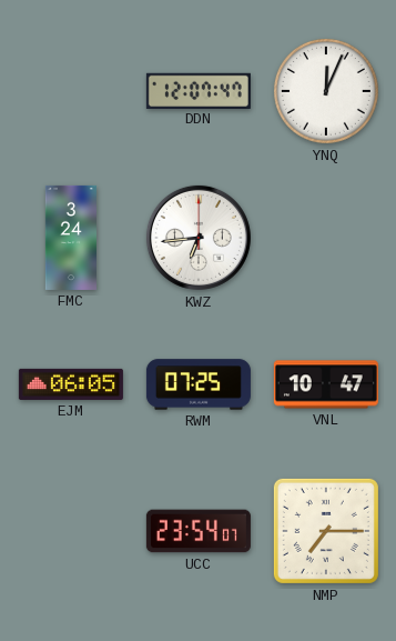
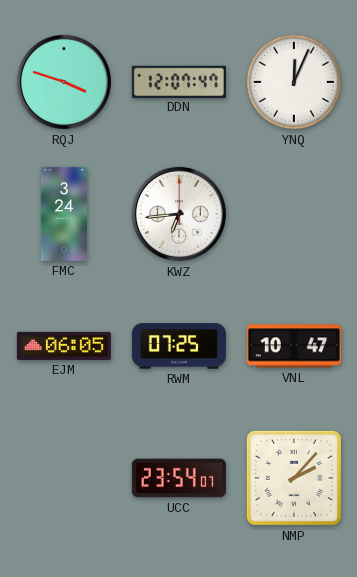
RQJ: none -> 3:48 (64, 82)
NMP: 7:15 -> 2:07 (294, 478)
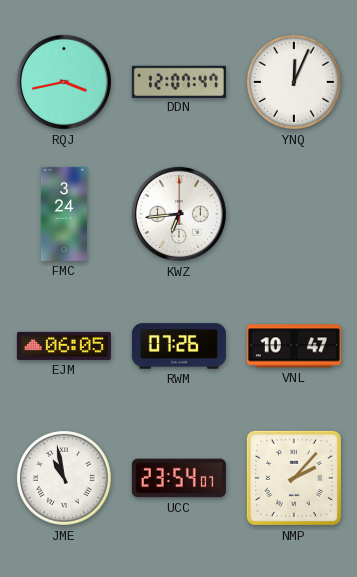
RQJ: 3:48 -> 3:43 (64, 82)
RWM: 07:25 -> 07:26 (179, 346)
JME: none -> 10:58 (64, 478)
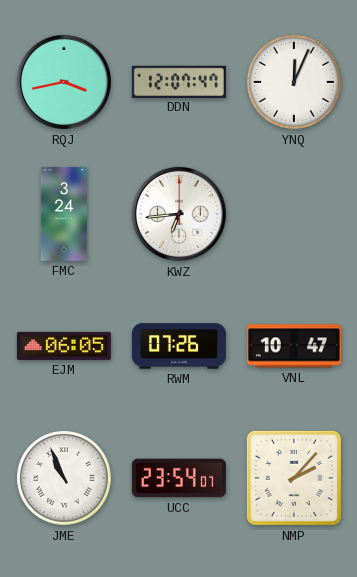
JME: 10:58 -> 10:56 (64, 478)
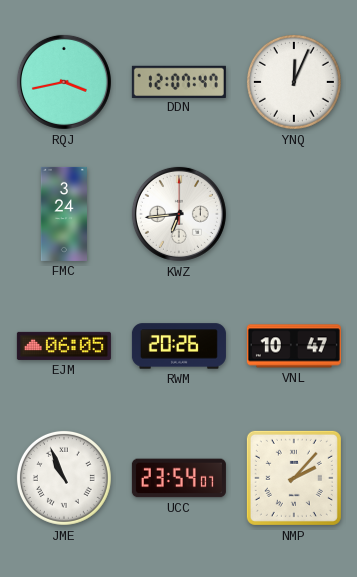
RWM: 07:26 -> 20:26 (179, 346)
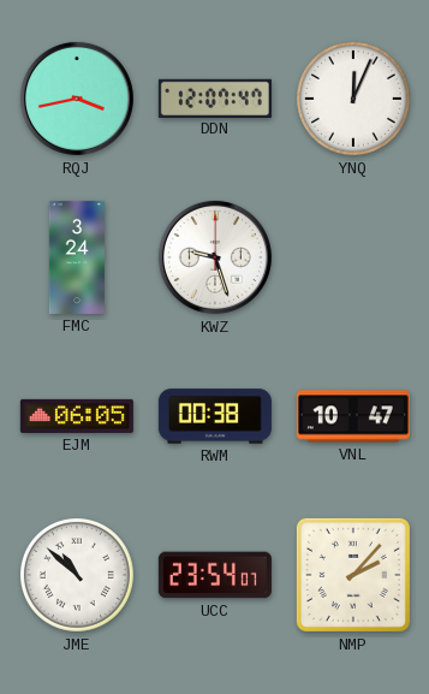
KWZ: 6:44 -> 9:27 (215, 257)
RWM: 20:26 -> 00:38 (215, 416)
JME: 10:56 -> 10:52 (77, 575)
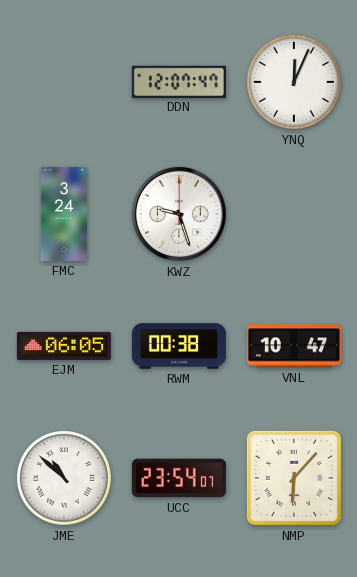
RQJ: 3:43 -> none (77, 99)
NMP: 2:07 -> 6:07 (294, 478)
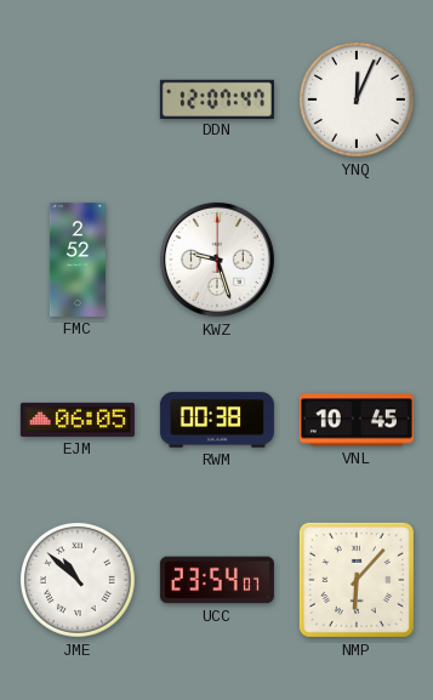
FMC: 3:24 -> 2:52 (78, 260)
VNL: 10:47 -> 10:45 (357, 420)
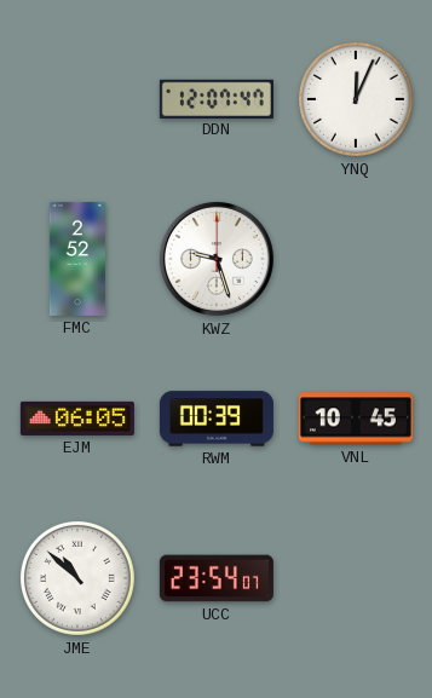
RWM: 00:38 -> 00:39 (217, 419)
NMP: 6:07 -> none (357, 580)
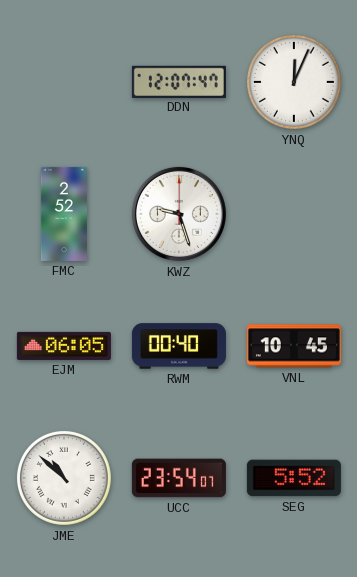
RWM: 00:39 -> 00:40 (179, 346)
SEG: none -> 5:52 (294, 478)
